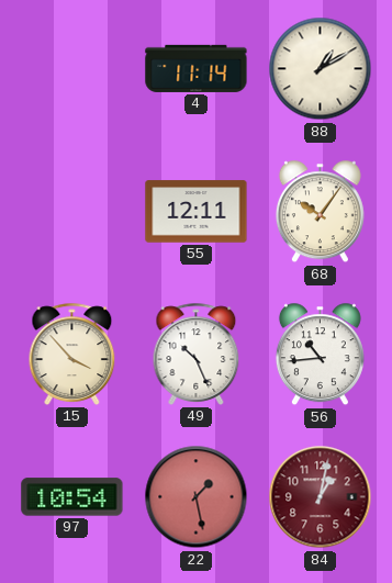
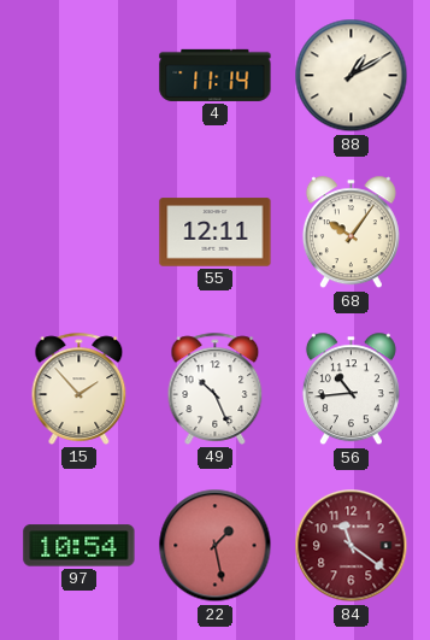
15: 3:53 -> 1:53 (79, 388)
84: 1:02 -> 11:21 (352, 546)
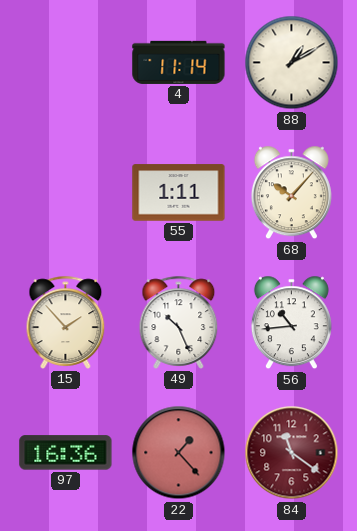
55: 12:11 -> 1:11 (179, 193)
68: 10:06 -> 10:07 (291, 193)
97: 10:54 -> 16:36 (66, 453)
22: 1:28 -> 1:23 (179, 453)
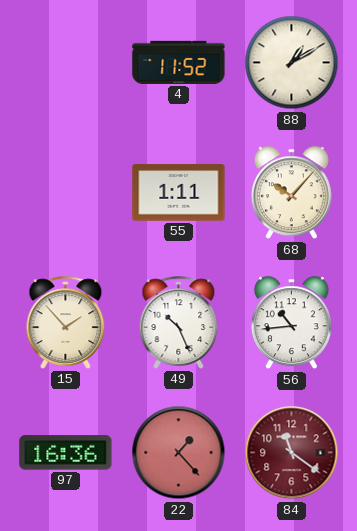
4: 11:14 -> 11:52 (179, 62)
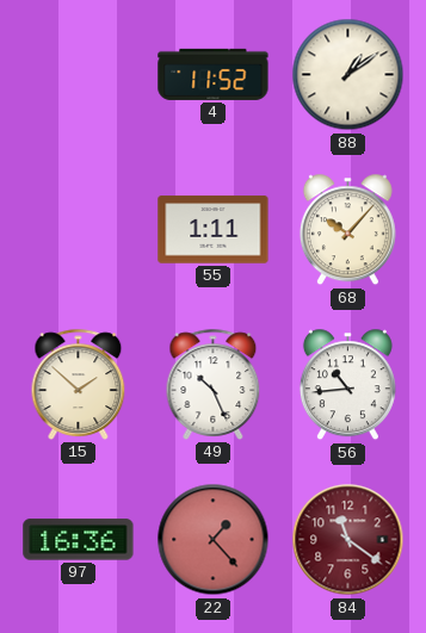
88: 1:10 -> 1:09 (348, 75)
15: 1:53 -> 1:52 (79, 384)
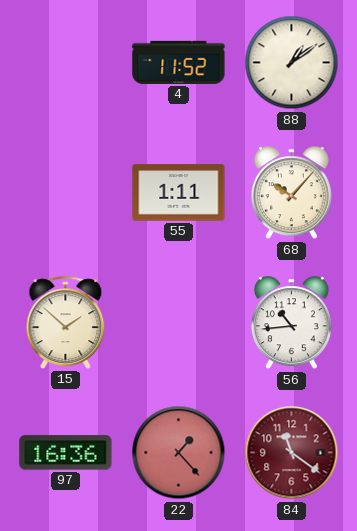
49: 10:26 -> none (214, 384)
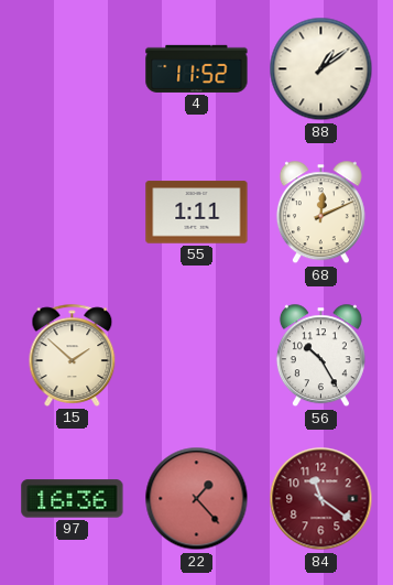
68: 10:07 -> 12:11 (320, 213)
56: 10:44 -> 10:25 (320, 356)
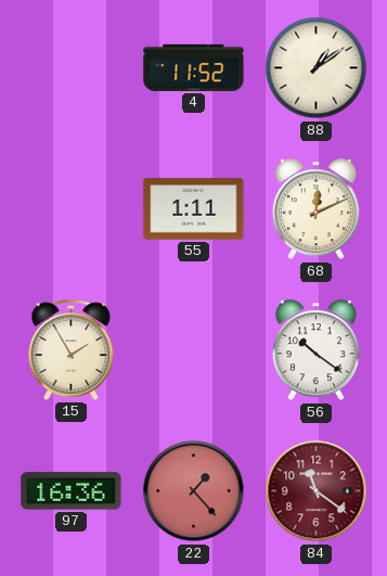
15: 1:52 -> 1:55 (72, 349)
56: 10:25 -> 10:21 (315, 350)
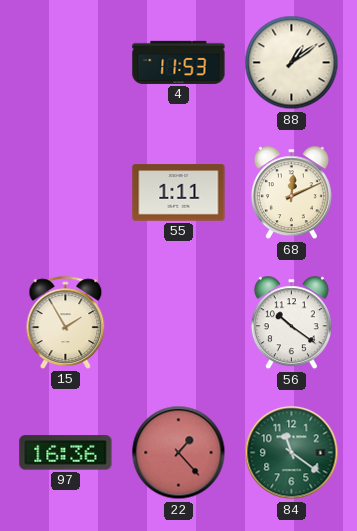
4: 11:52 -> 11:53 (179, 62)
84 dial: burgundy -> green (292, 453)
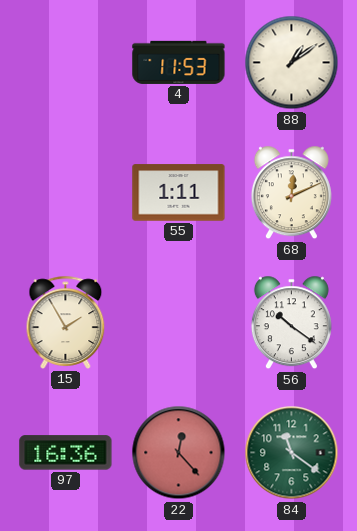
22: 1:23 -> 12:23 (179, 453)
